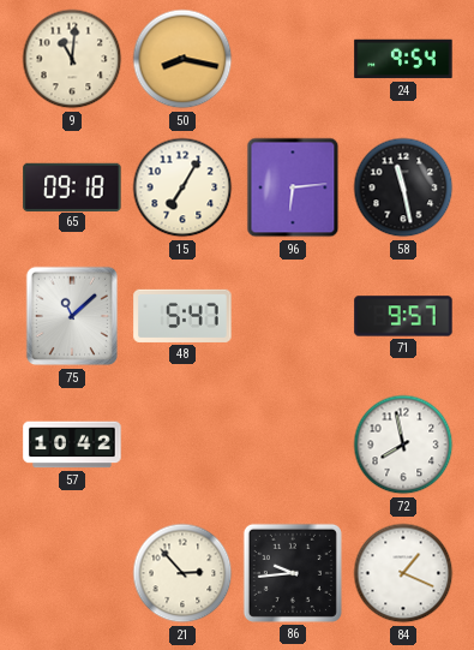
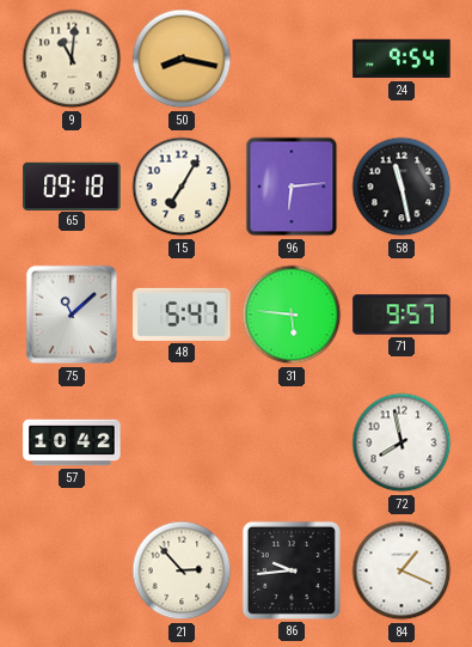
31: none -> 5:46 (292, 315)
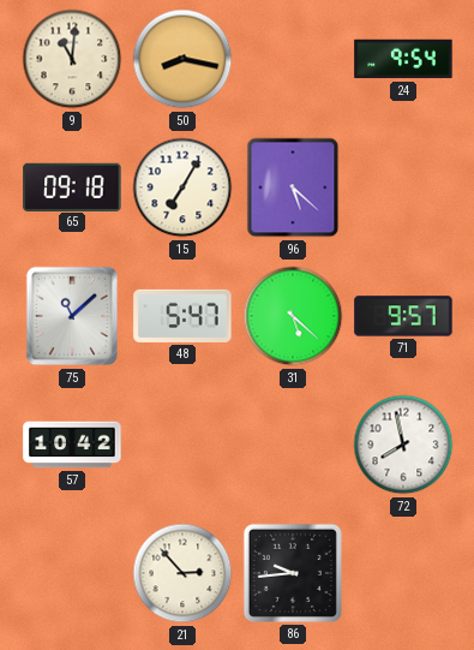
96: 6:14 -> 5:22 (293, 187)
58: 11:28 -> none (401, 187)
31: 5:46 -> 5:22 (293, 316)
84: 1:19 -> none (401, 570)
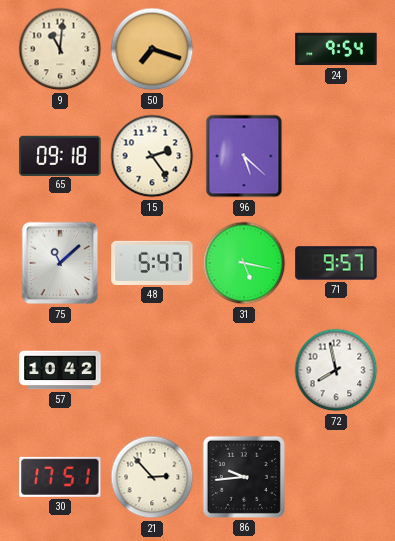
50: 8:17 -> 7:18 (152, 49)
15: 7:05 -> 2:24 (152, 156)
31: 5:22 -> 5:17 (244, 263)
30: none -> 17:51 (60, 477)
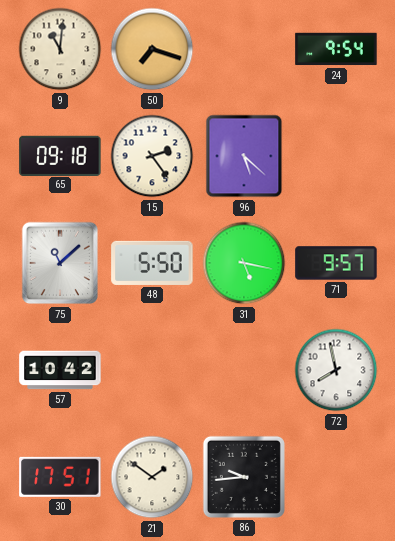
48: 5:47 -> 5:50 (152, 263)
21: 2:53 -> 1:51 (152, 477)
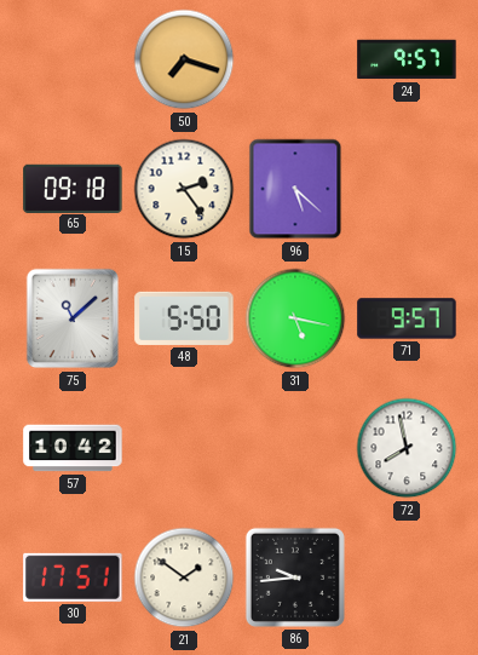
9: 11:01 -> none (60, 49)
24: 9:54 -> 9:57 (407, 59)
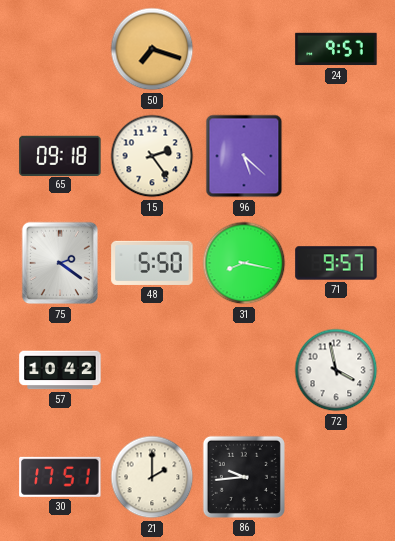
75: 11:08 -> 2:21 (60, 263)
31: 5:17 -> 8:17 (244, 263)
72: 7:58 -> 3:58 (336, 370)
21: 1:51 -> 2:00 (152, 477)
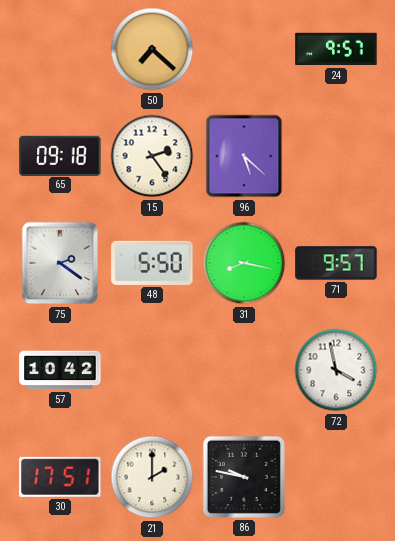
50: 7:18 -> 7:22 (152, 49)
86: 9:44 -> 9:47 (244, 477)
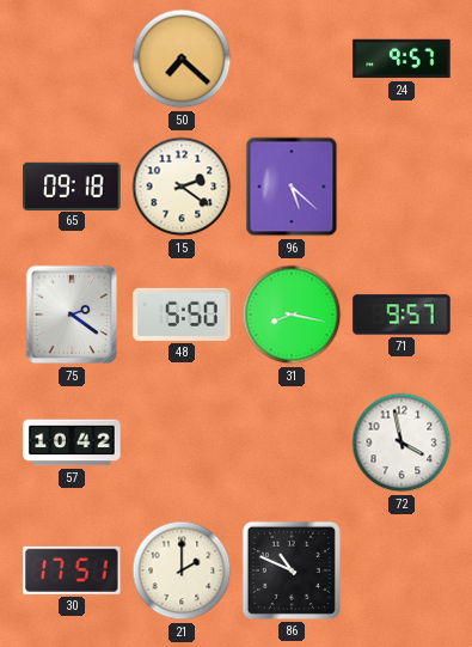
15: 2:24 -> 2:21 (182, 187)
86: 9:47 -> 10:49 (292, 570)
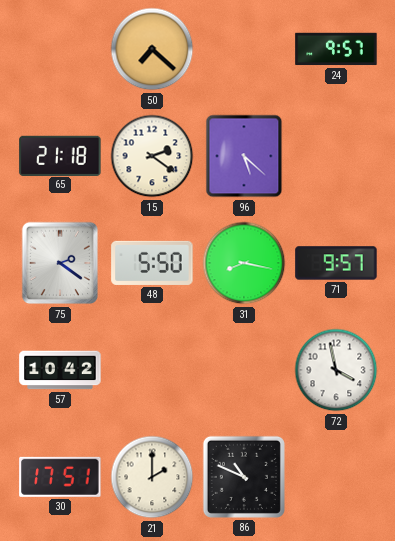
65: 09:18 -> 21:18 (60, 155)
